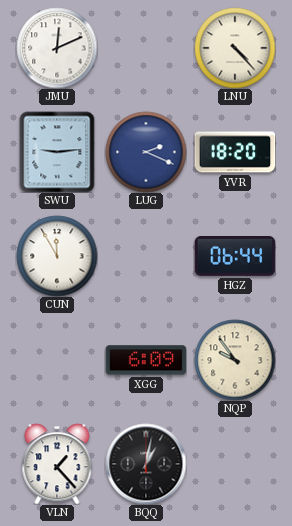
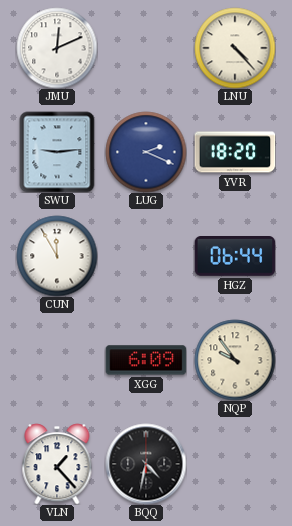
BQQ: 1:02 -> 4:32 (146, 464)
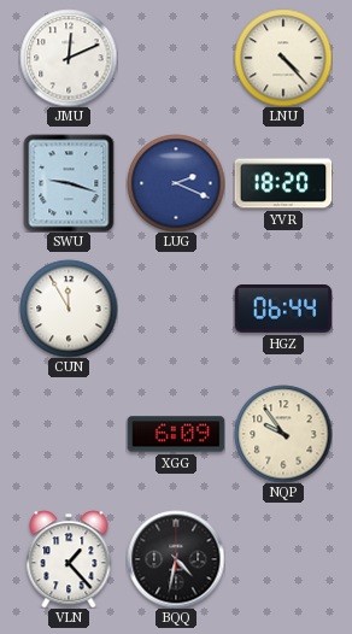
SWU: 9:14 -> 9:18 (69, 183)
